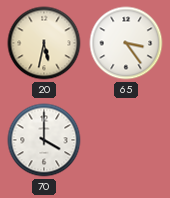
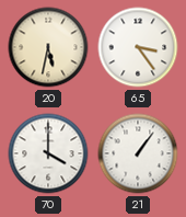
21: none -> 1:06 (138, 153)
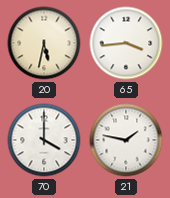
65: 3:24 -> 3:44 (126, 43)
21: 1:06 -> 1:47 (126, 140)
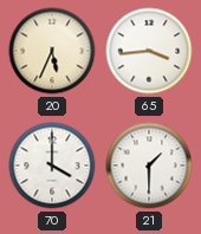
20: 5:32 -> 5:34 (52, 51)
21: 1:47 -> 1:30 (149, 165)
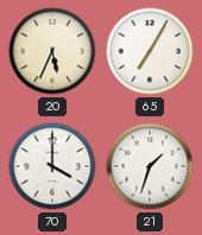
65: 3:44 -> 7:05 (150, 51)
21: 1:30 -> 1:33 (150, 166)
